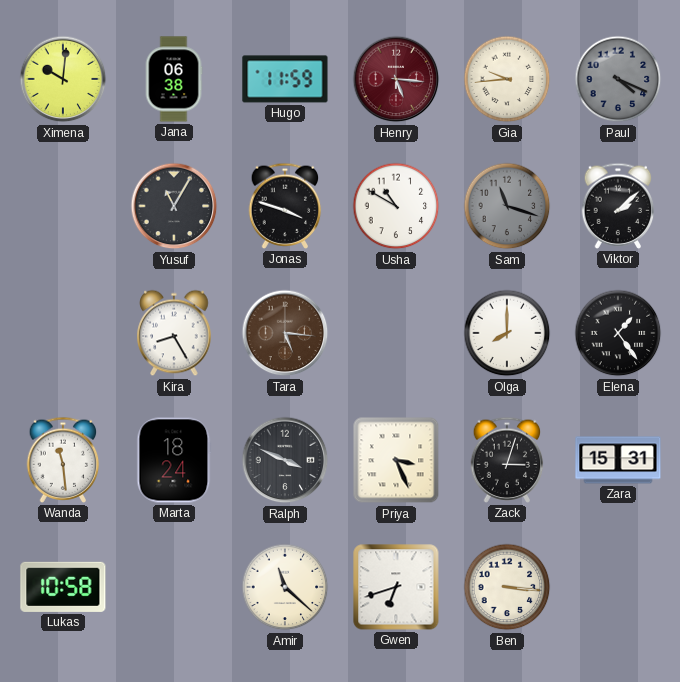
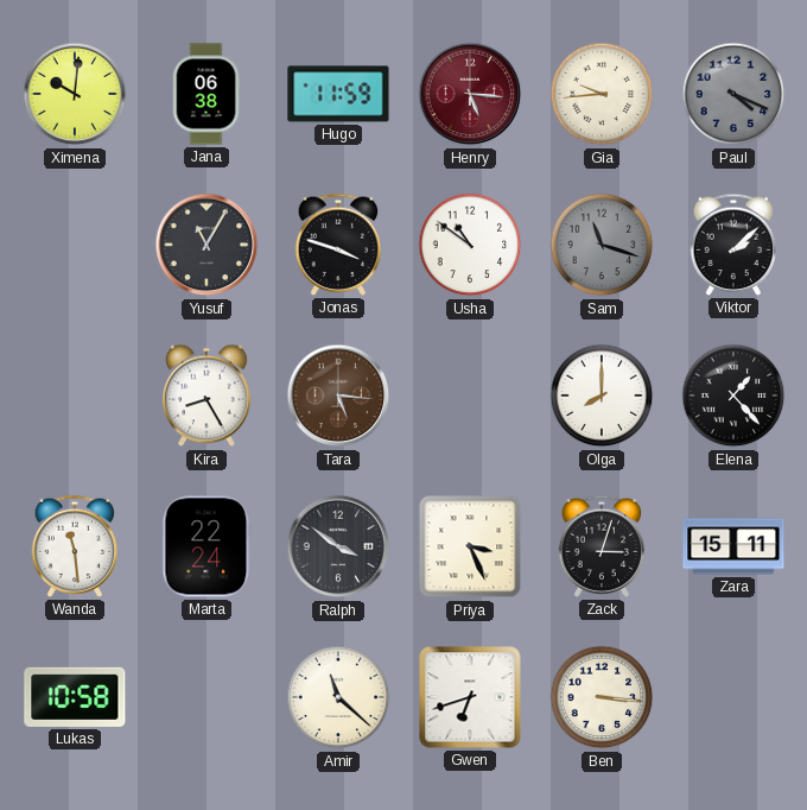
Usha: 10:50 -> 10:51 (470, 245)
Elena: 1:24 -> 1:23 (733, 395)
Marta: 18:24 -> 22:24 (206, 546)
Ralph: 3:49 -> 3:51 (338, 546)
Zara: 15:31 -> 15:11 (733, 546)
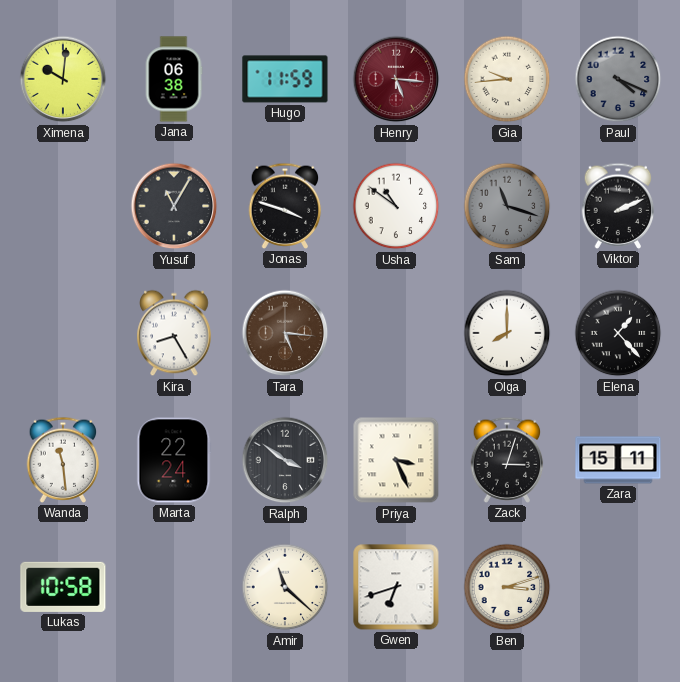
Viktor: 2:08 -> 2:11 (618, 206)
Ben: 3:16 -> 3:12 (507, 587)
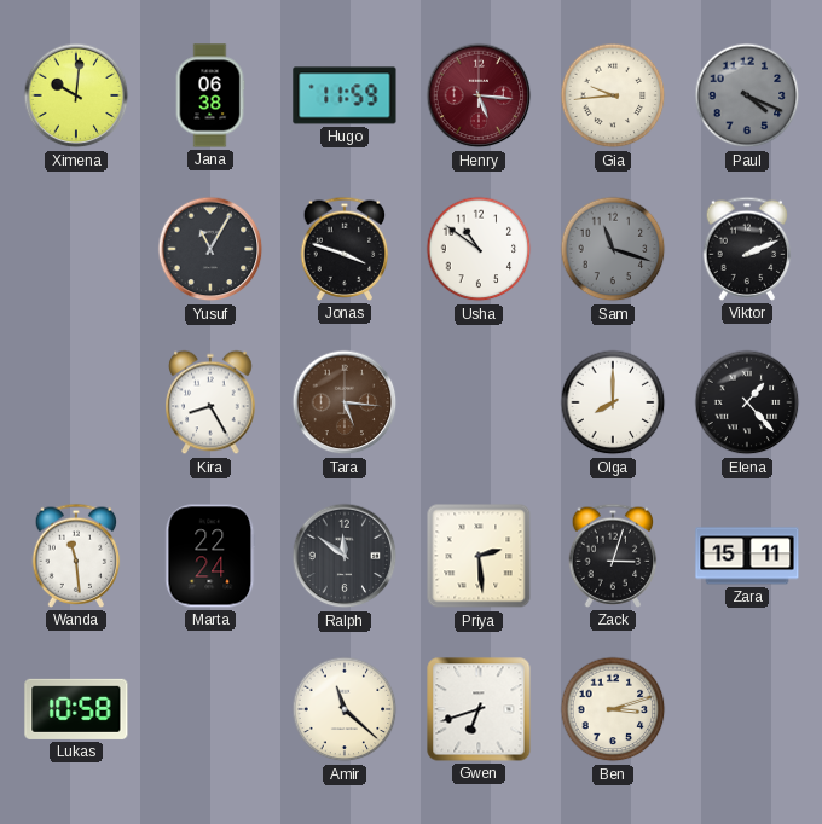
Ralph: 3:51 -> 11:51 (345, 556)
Priya: 3:26 -> 2:29 (479, 556)
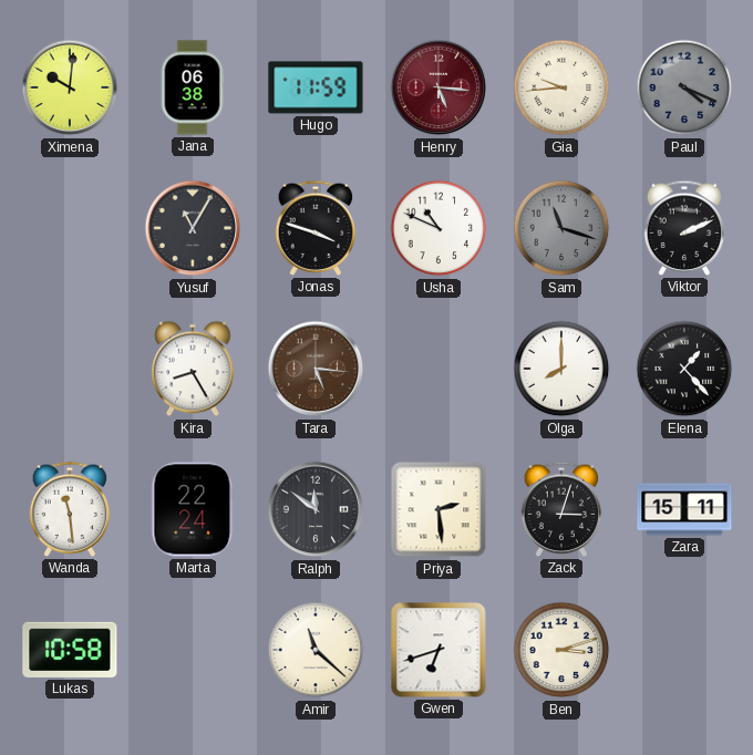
Usha: 10:51 -> 10:49 (439, 228)
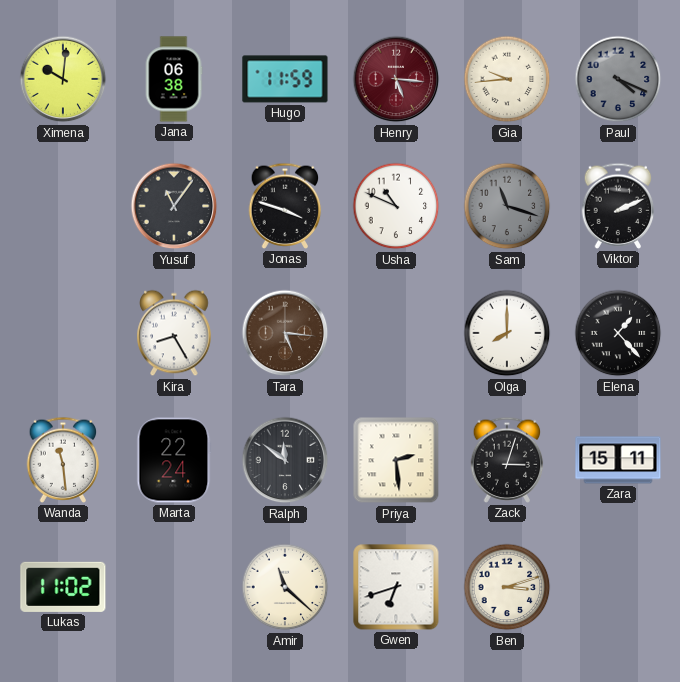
Yusuf: 11:05 -> 11:06 (174, 206)
Lukas: 10:58 -> 11:02 (63, 587)
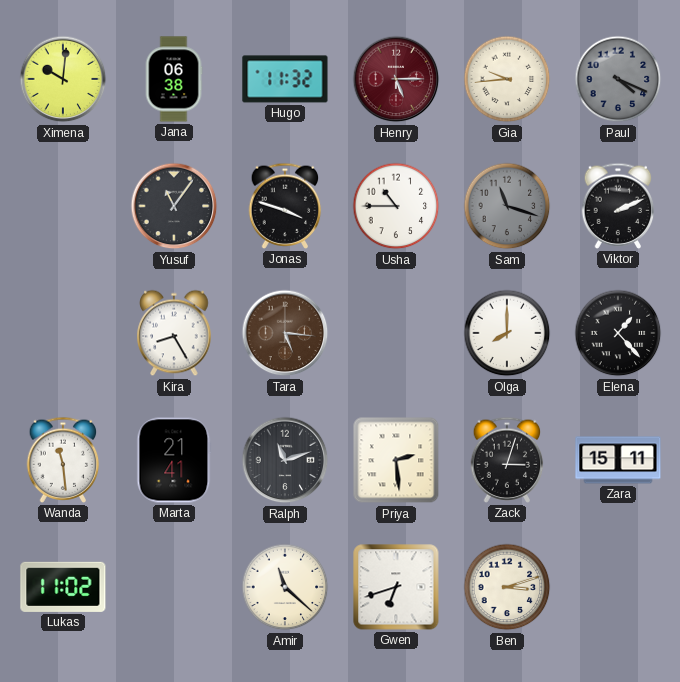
Hugo: 11:59 -> 11:32 (285, 79)
Henry: 5:16 -> 5:15 (396, 79)
Usha: 10:49 -> 10:45 (396, 206)
Marta: 22:24 -> 21:41 (174, 460)
Ralph: 11:51 -> 11:12 (285, 460)
